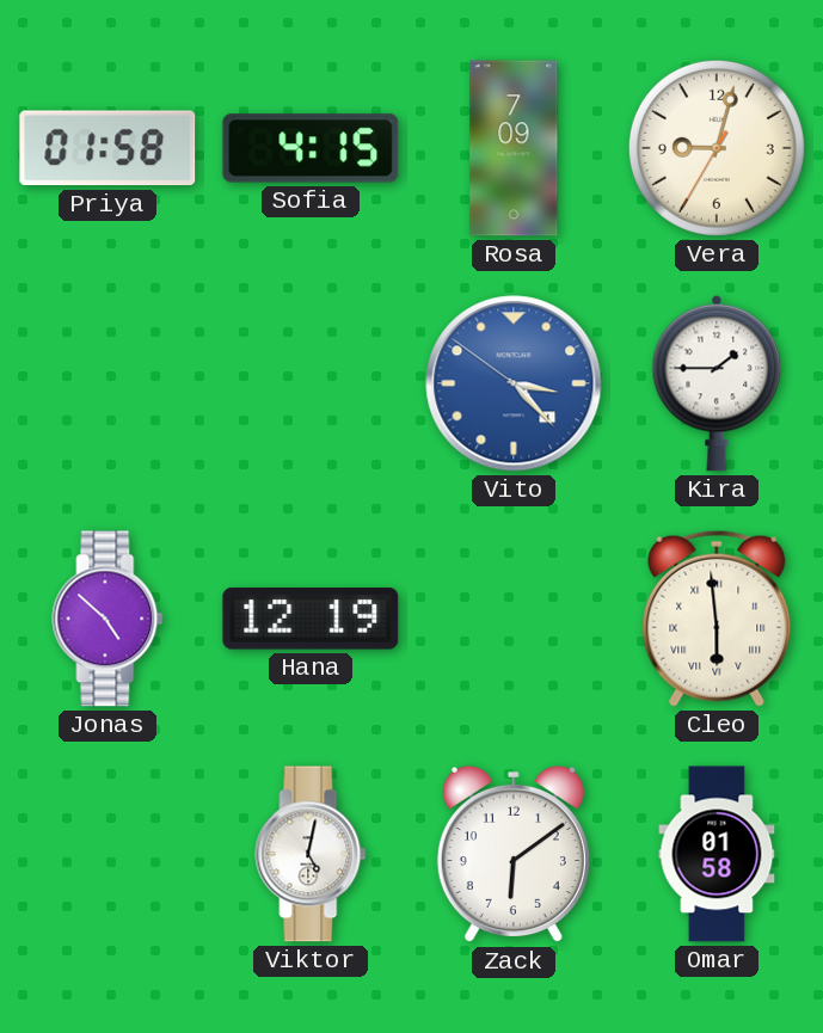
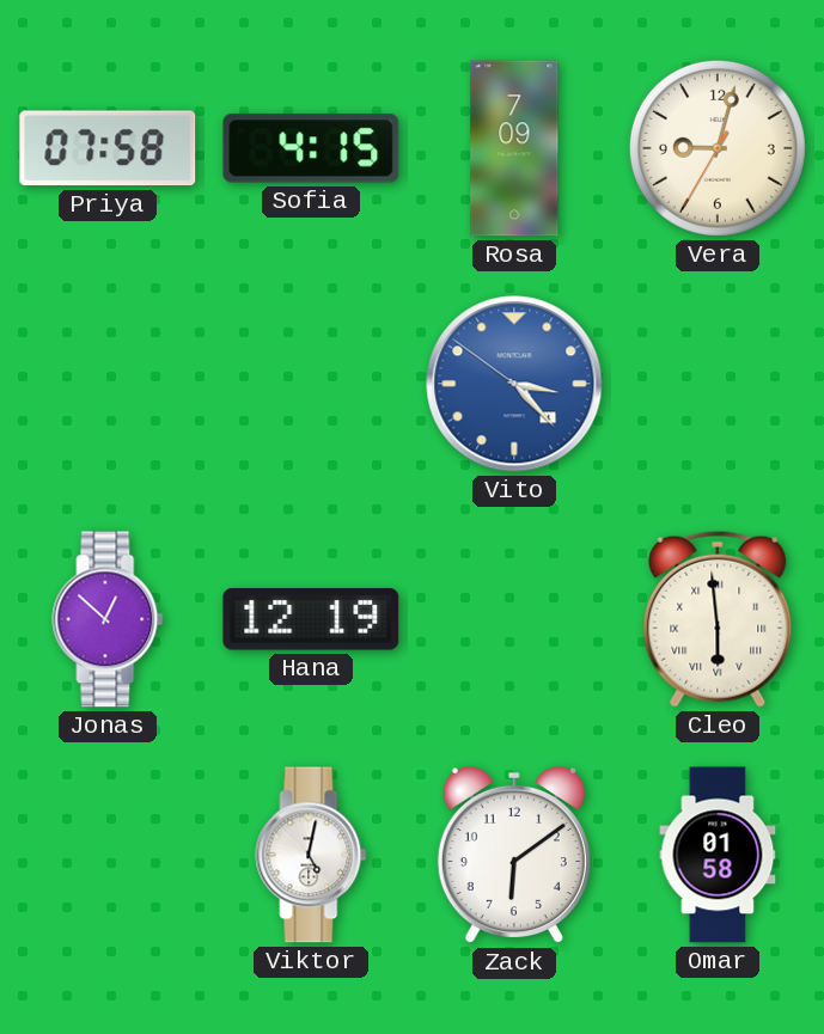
Priya: 01:58 -> 07:58 (108, 148)
Kira: 1:45 -> none (717, 383)
Jonas: 4:52 -> 12:52 (108, 619)
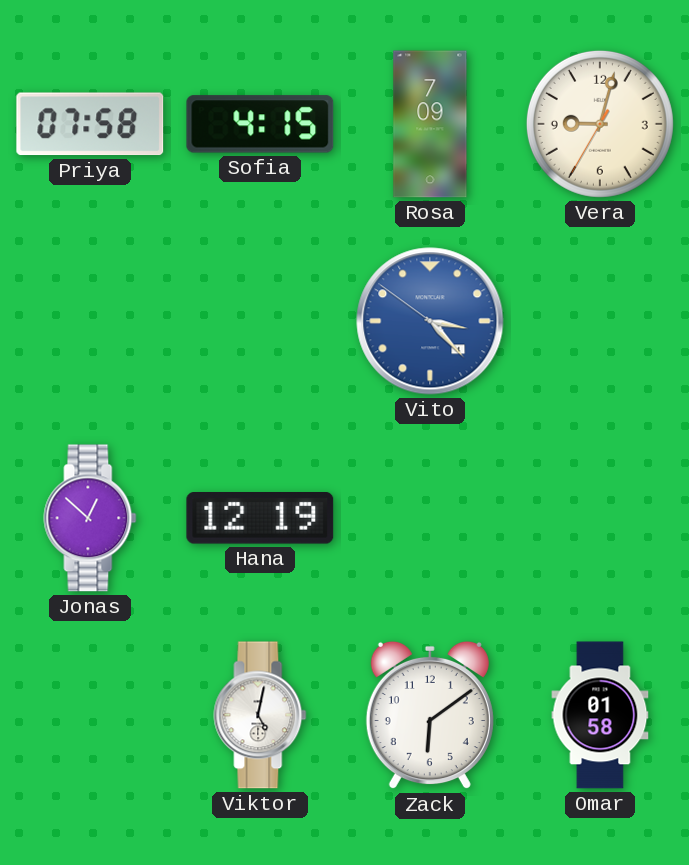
Cleo: 5:59 -> none (718, 619)
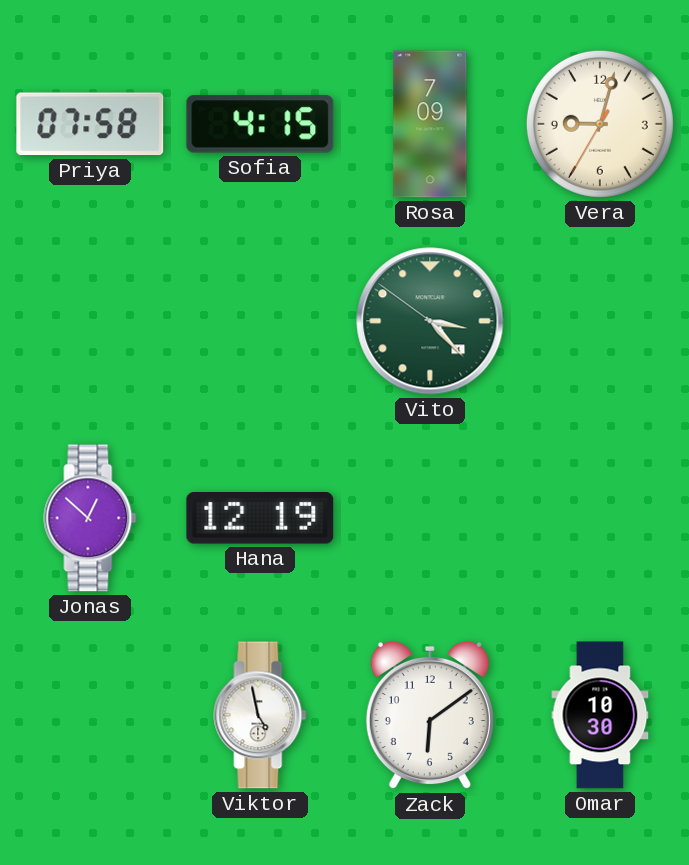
Vito dial: blue -> green (430, 321)
Viktor: 5:02 -> 4:58 (260, 715)
Omar: 01:58 -> 10:30 (600, 715)
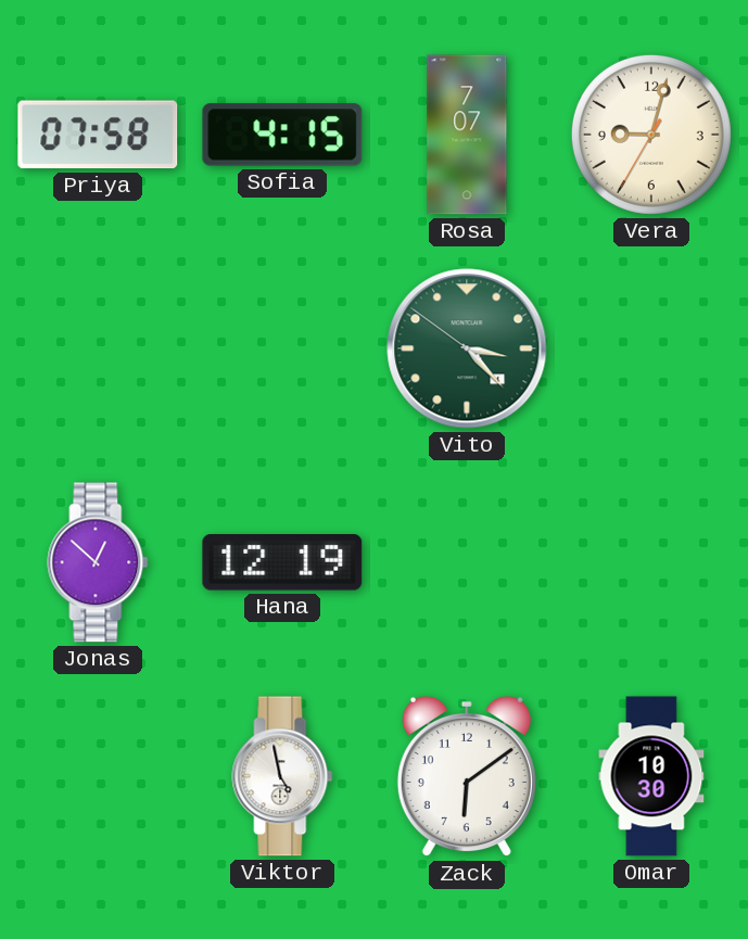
Rosa: 7:09 -> 7:07 (467, 135)
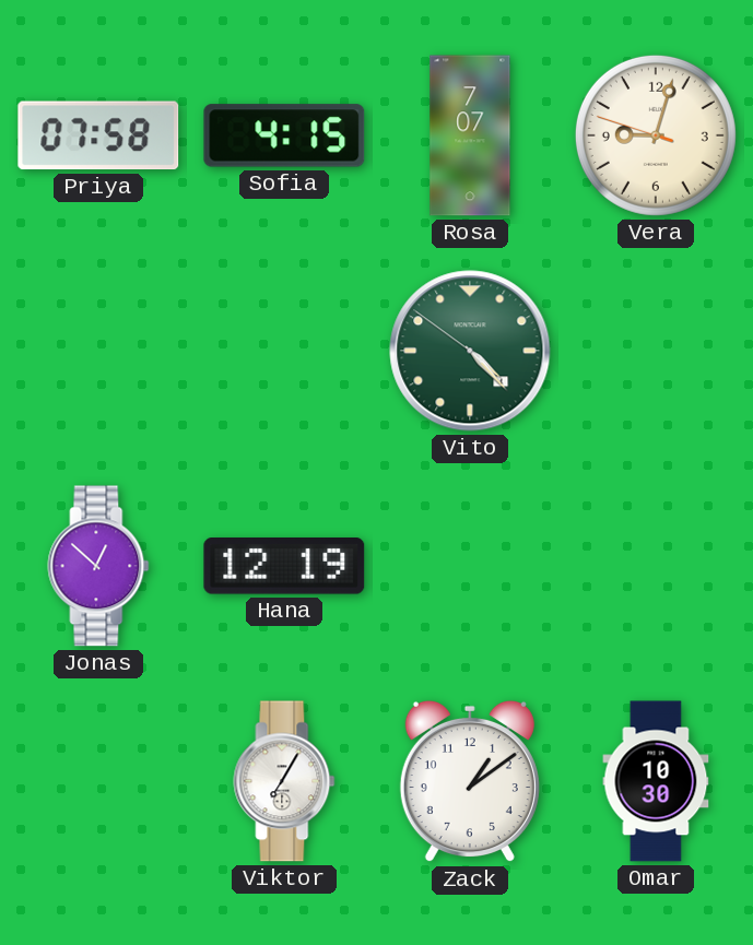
Vera: 9:02:35 -> 9:02:48 (656, 135)
Vito: 3:22 -> 4:22 (470, 351)
Viktor: 4:58 -> 7:05 (284, 781)
Zack: 6:09 -> 1:09 (470, 781)
